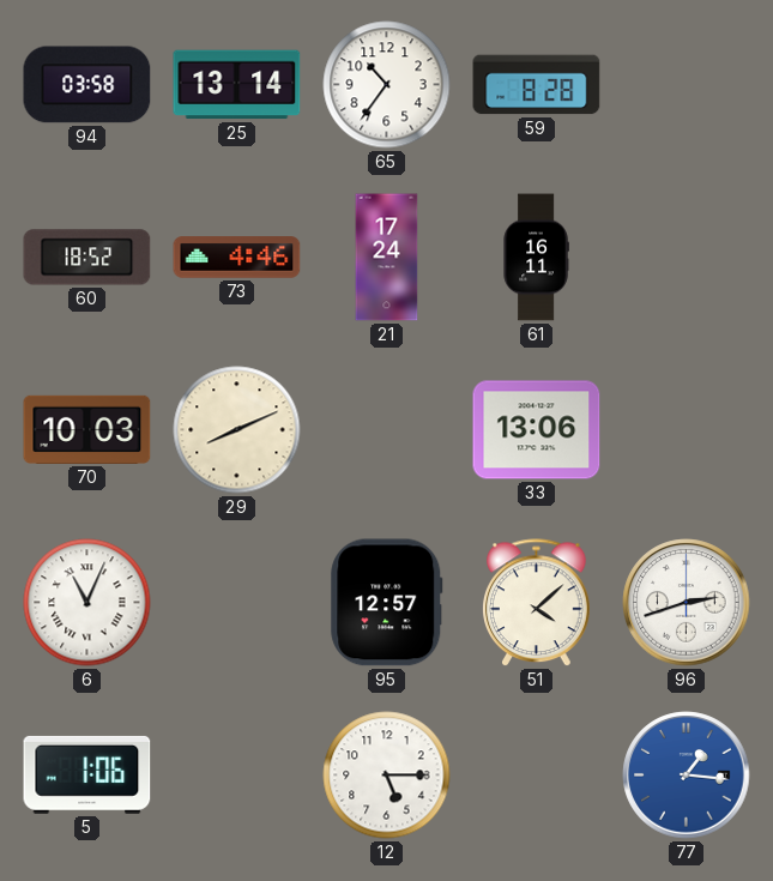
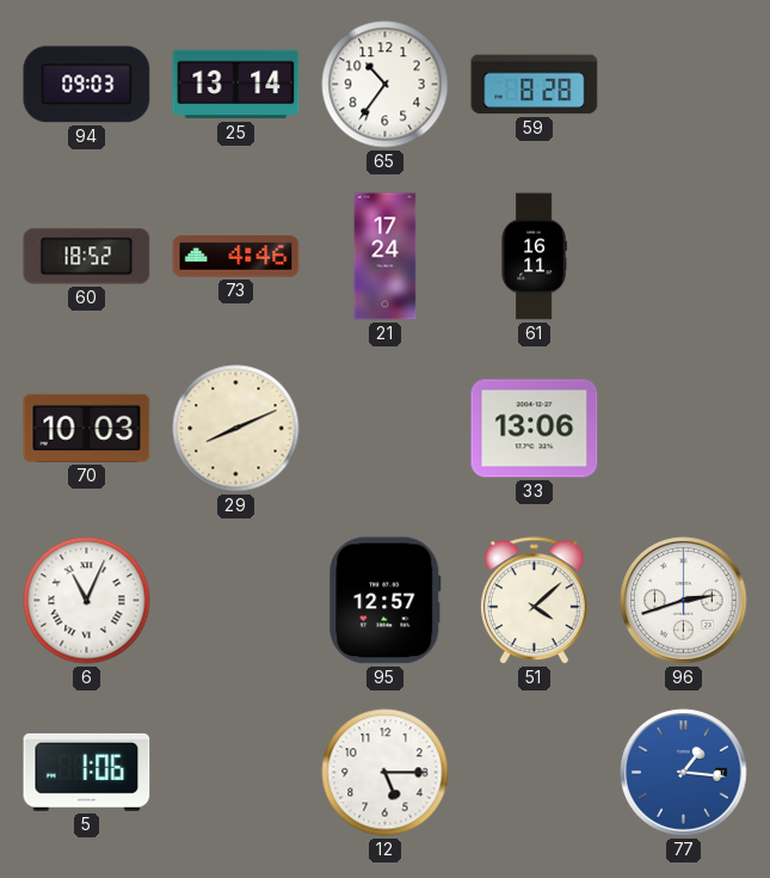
94: 03:58 -> 09:03 (87, 85)
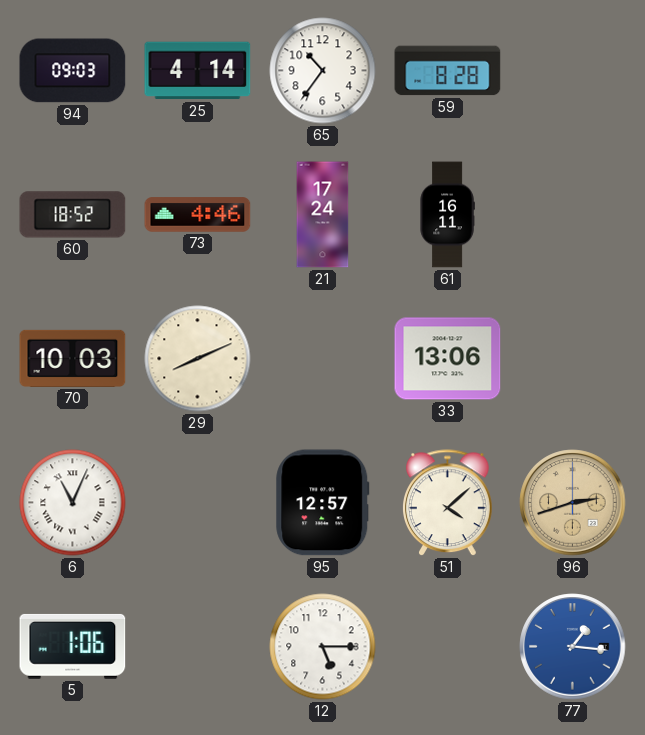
25: 13:14 -> 4:14 (198, 71)
96 dial: white -> champagne (573, 503)
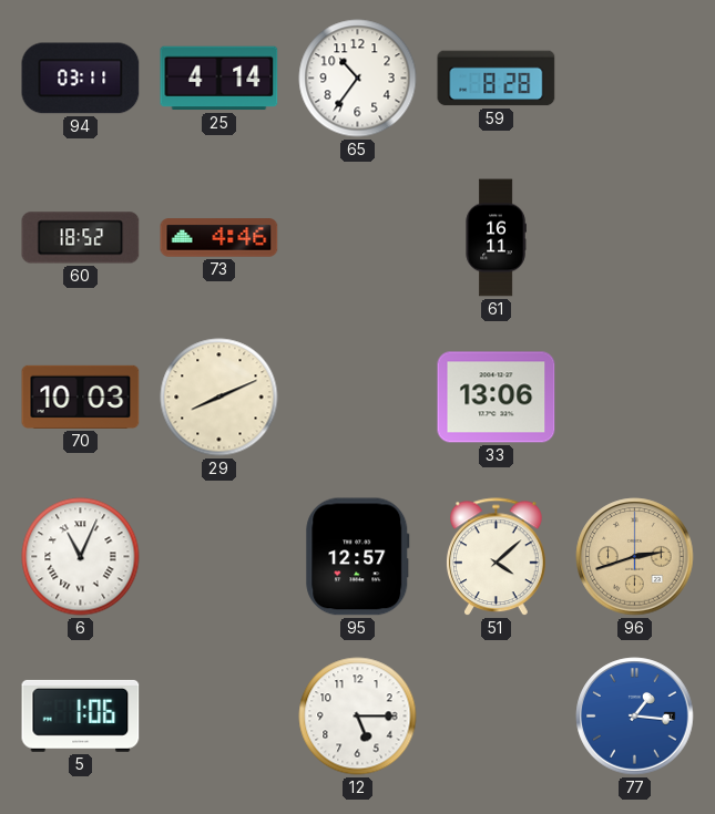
94: 09:03 -> 03:11 (81, 79)
21: 17:24 -> none (323, 215)
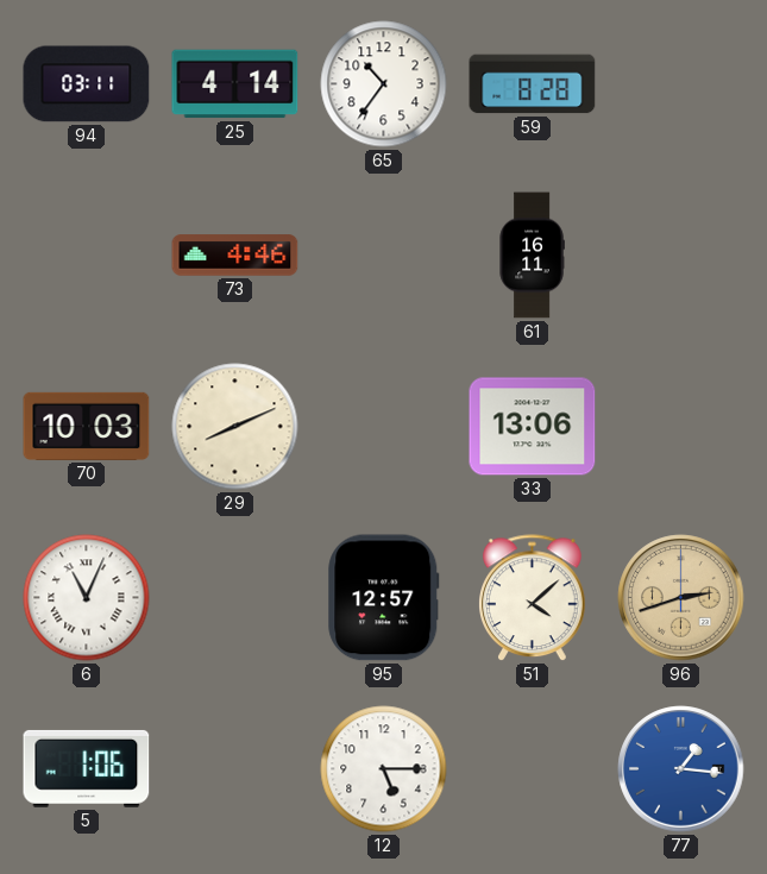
60: 18:52 -> none (81, 238)
